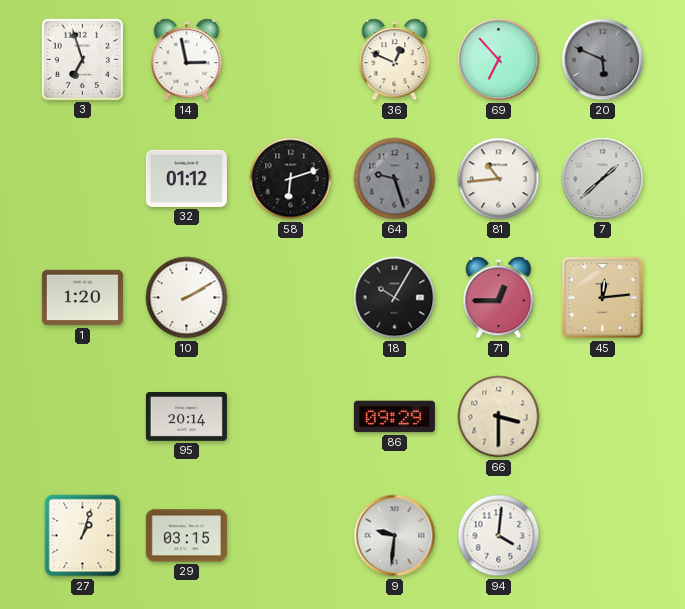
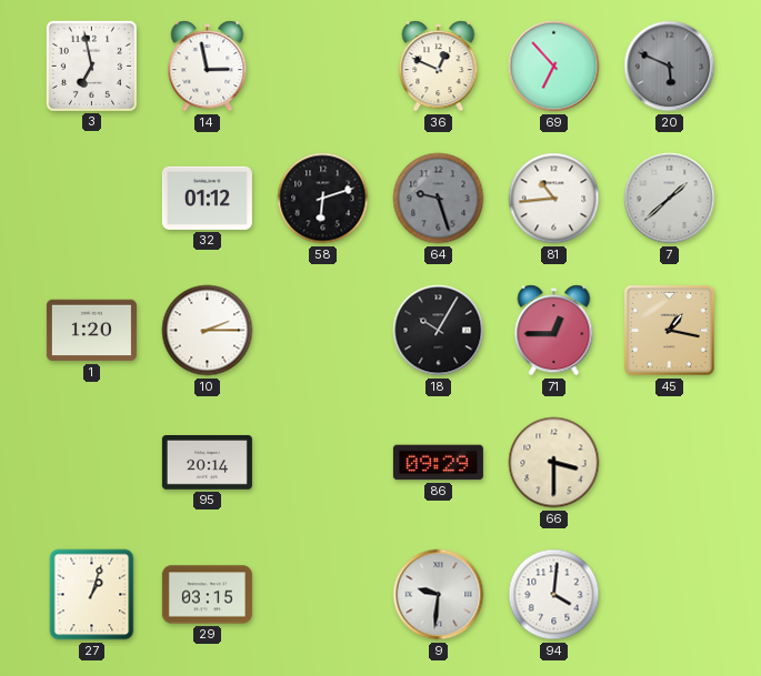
3: 6:57 -> 6:58 (91, 65)
10: 2:10 -> 2:15 (208, 331)
45: 12:14 -> 1:17 (669, 330)
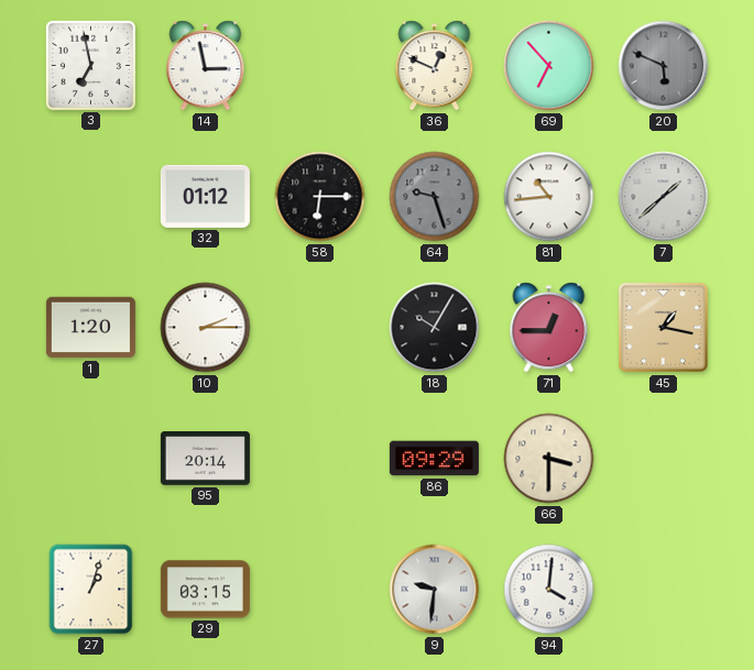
58: 6:12 -> 6:15 (320, 197)
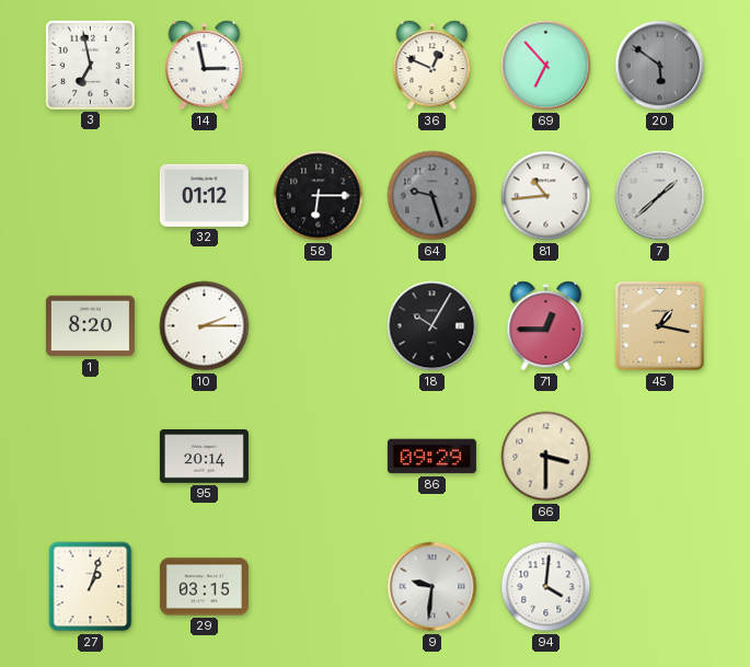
20: 5:49 -> 5:51 (660, 66)
1: 1:20 -> 8:20 (90, 326)
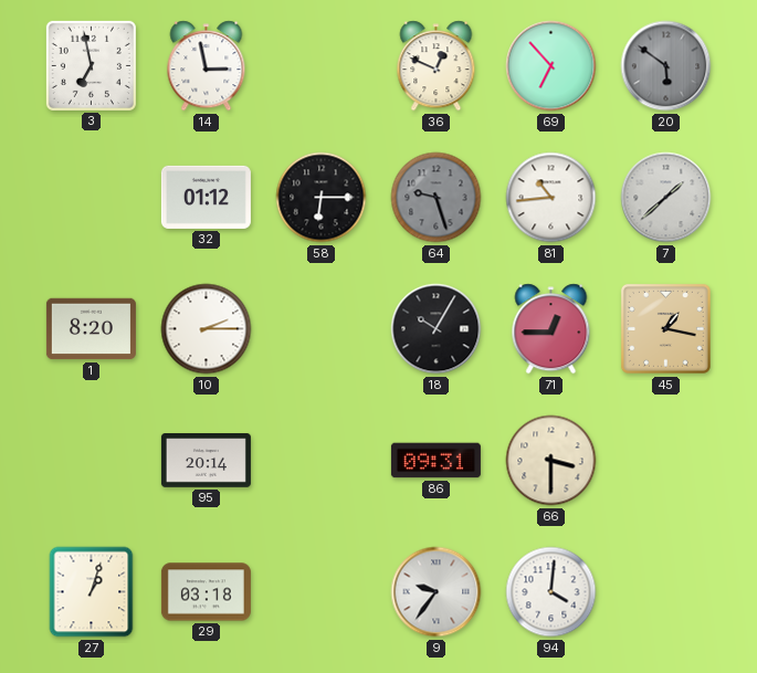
86: 09:29 -> 09:31 (435, 461)
29: 03:15 -> 03:18 (206, 592)
9: 9:31 -> 9:36 (437, 592)
